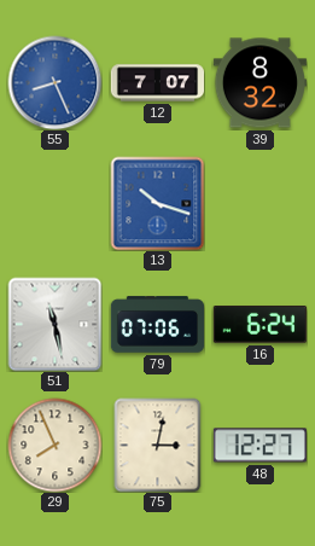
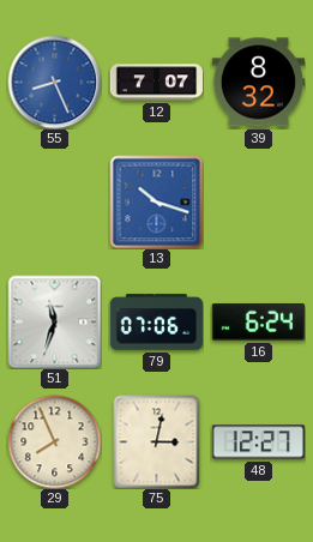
51: 11:28 -> 11:33 (54, 321)
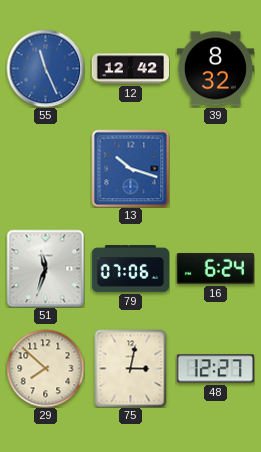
55: 8:26 -> 11:26 (45, 68)
12: 7:07 -> 12:42 (130, 69)
29: 7:56 -> 7:52 (45, 368)
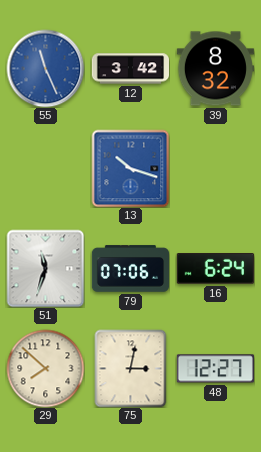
12: 12:42 -> 3:42 (130, 69)
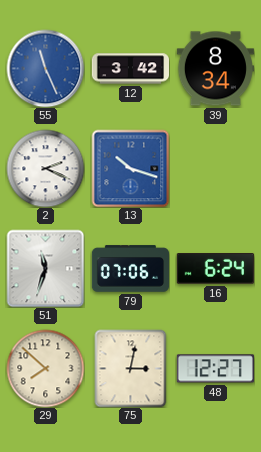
39: 8:32 -> 8:34 (215, 69)
2: none -> 2:19 (45, 168)
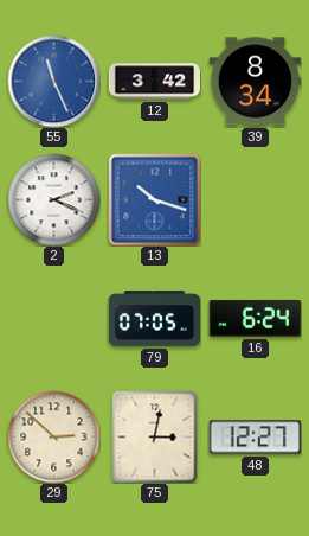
51: 11:33 -> none (45, 268)
79: 07:06 -> 07:05 (154, 319)
29: 7:52 -> 2:52 (53, 436)
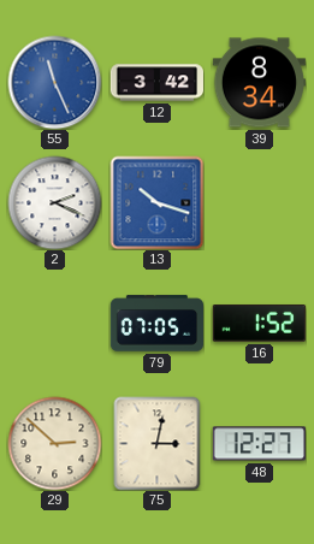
16: 6:24 -> 1:52 (259, 324)
